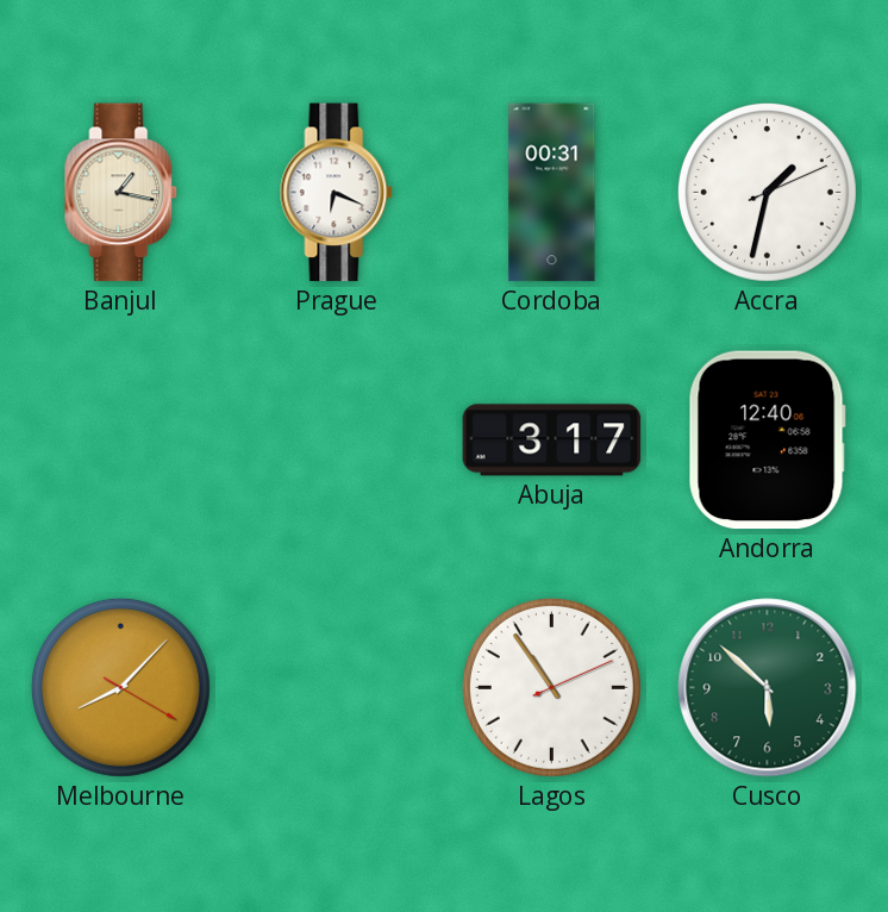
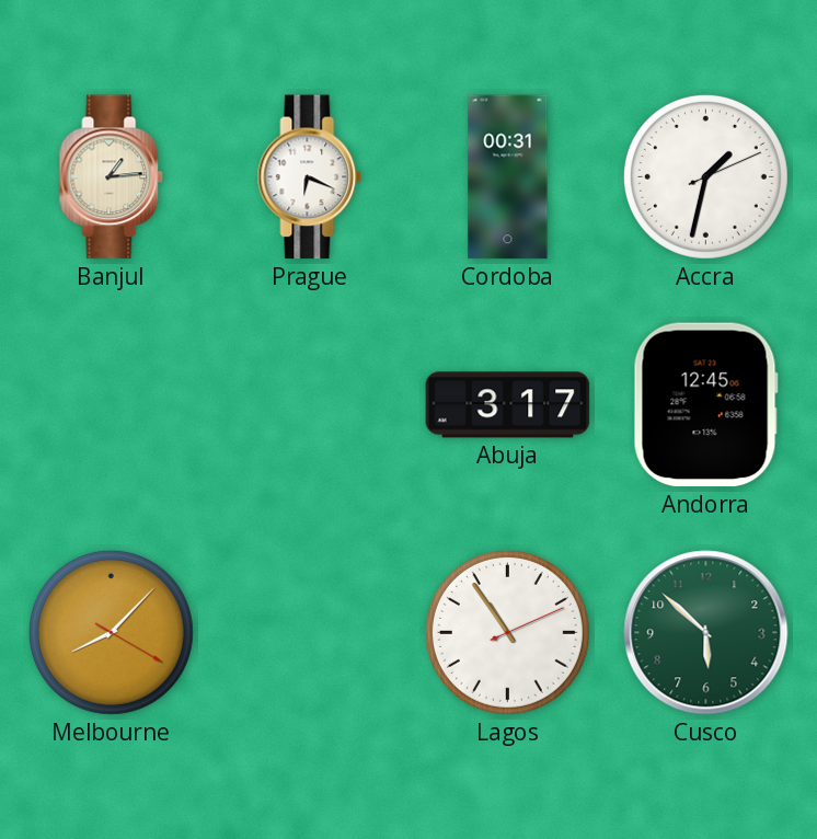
Banjul: 1:17 -> 1:14 (112, 177)
Andorra: 12:40 -> 12:45 (705, 405)
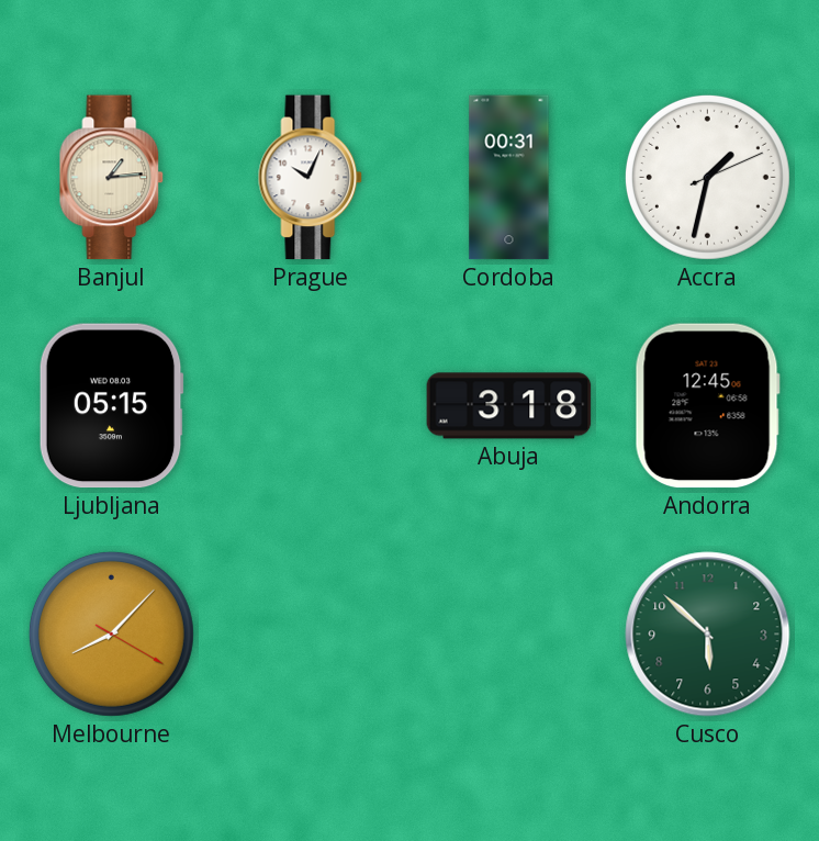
Prague: 6:19 -> 10:04 (311, 178)
Ljubljana: none -> 05:15 (111, 406)
Abuja: 3:17 -> 3:18 (509, 406)
Lagos: 10:54 -> none (507, 632)
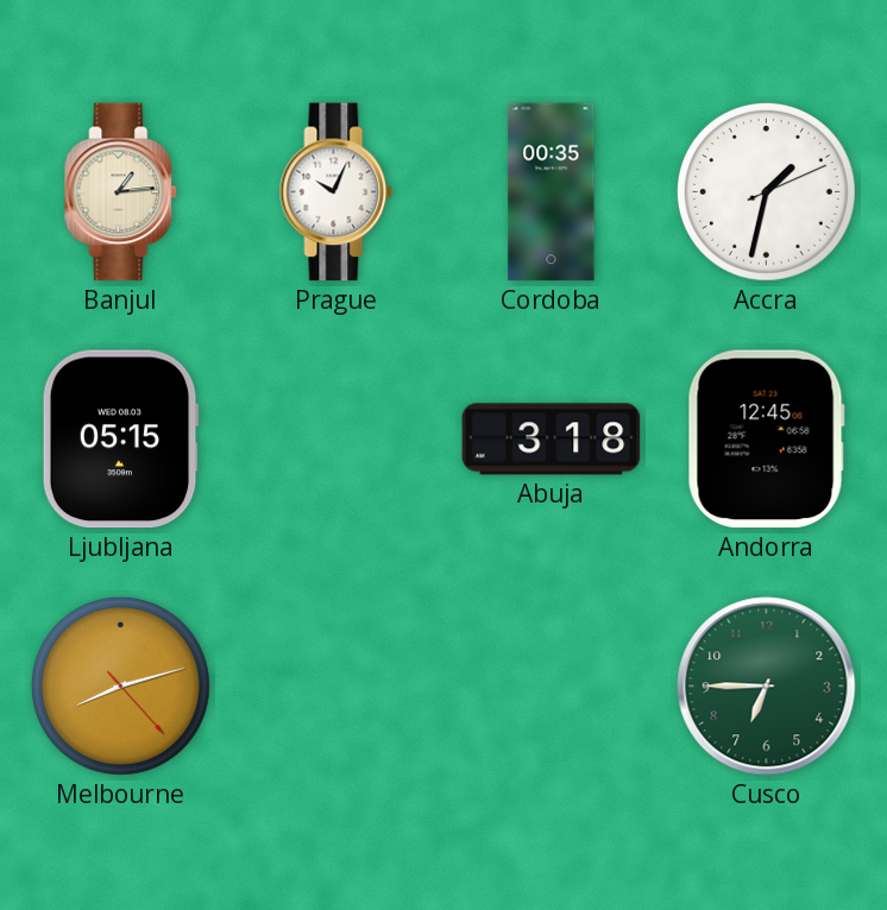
Cordoba: 00:31 -> 00:35 (552, 192)
Melbourne: 8:07 -> 8:12 (120, 685)
Cusco: 5:52 -> 6:45 (767, 687)
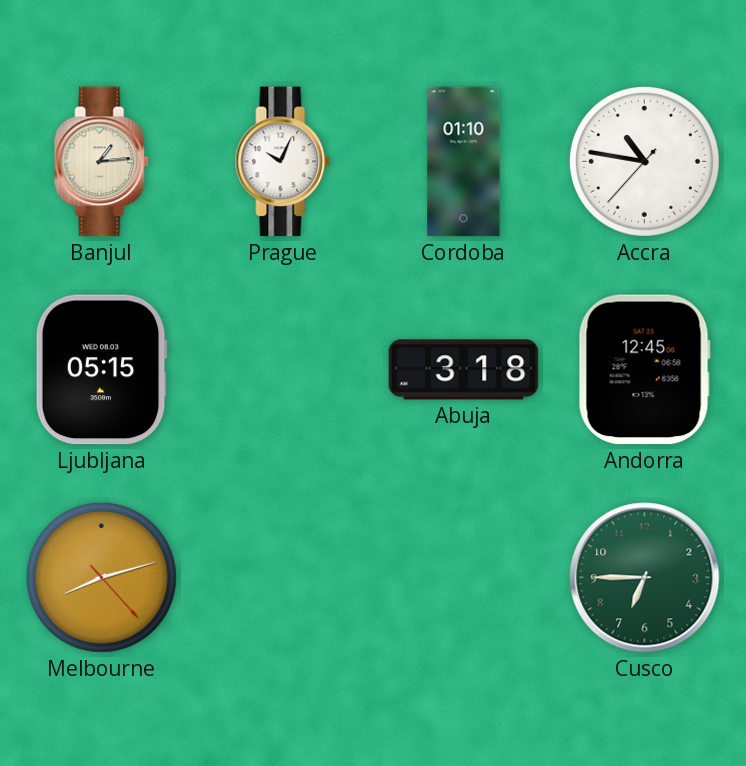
Cordoba: 00:35 -> 01:10 (464, 162)
Accra: 1:32 -> 10:46 (644, 161)
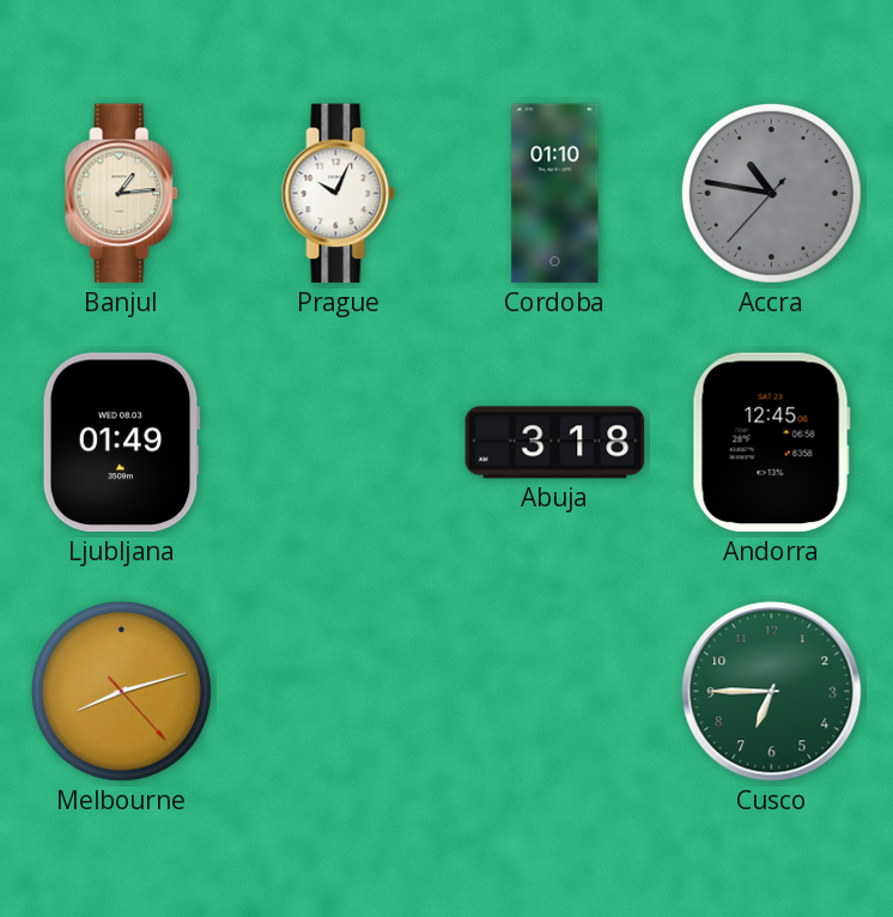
Accra dial: white -> grey (771, 193)
Ljubljana: 05:15 -> 01:49 (121, 443)
